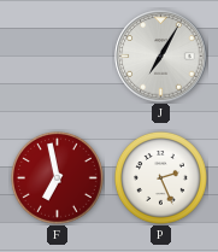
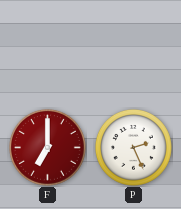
J: 7:05 -> none (161, 57)
F: 6:58 -> 7:00 (48, 148)
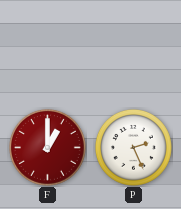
F: 7:00 -> 1:00 (48, 148)
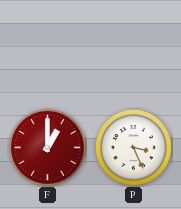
P: 2:26 -> 3:26 (134, 148)
